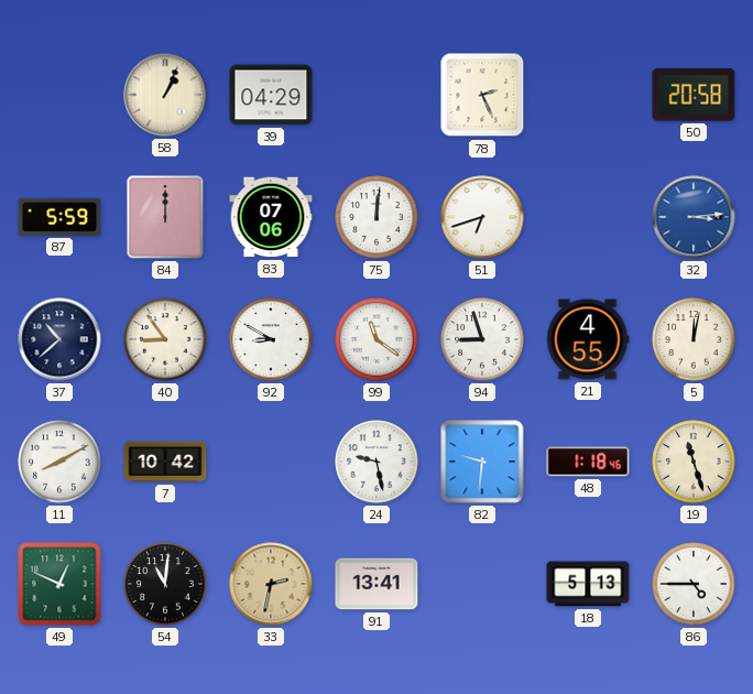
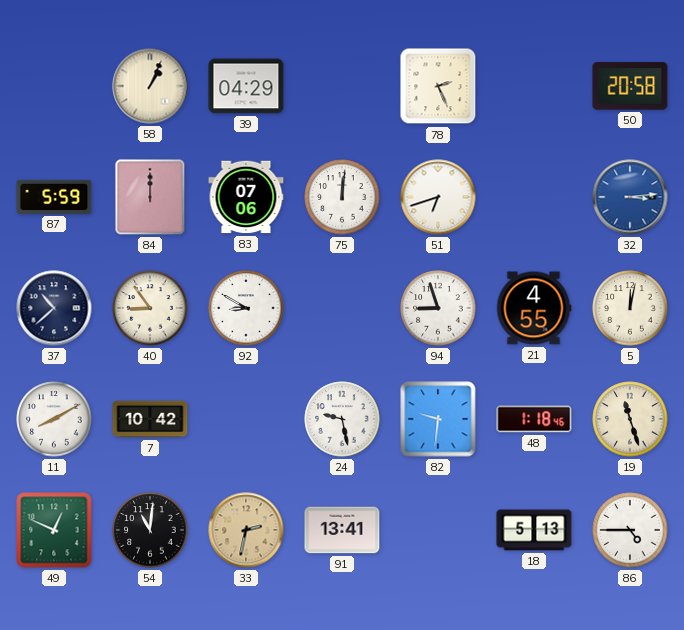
99: 11:21 -> none (376, 339)
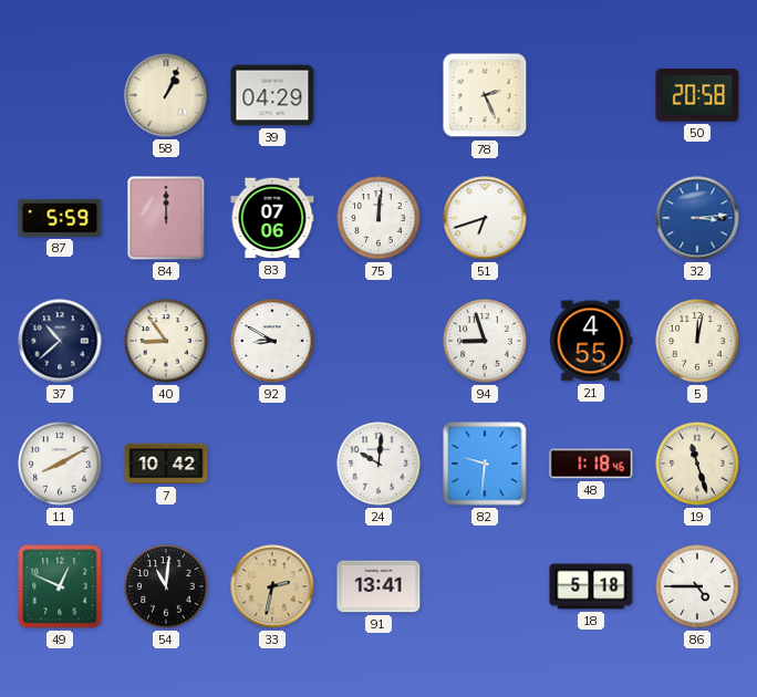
24: 9:28 -> 10:01 (378, 464)
18: 5:13 -> 5:18 (591, 586)
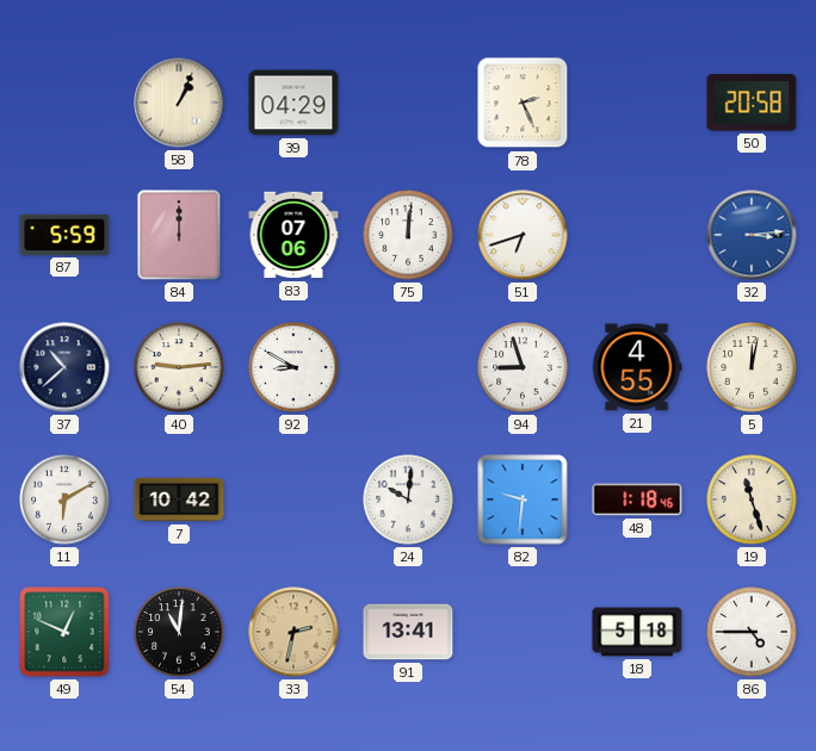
40: 8:54 -> 9:14 (179, 367)
11: 8:10 -> 6:10 (64, 499)
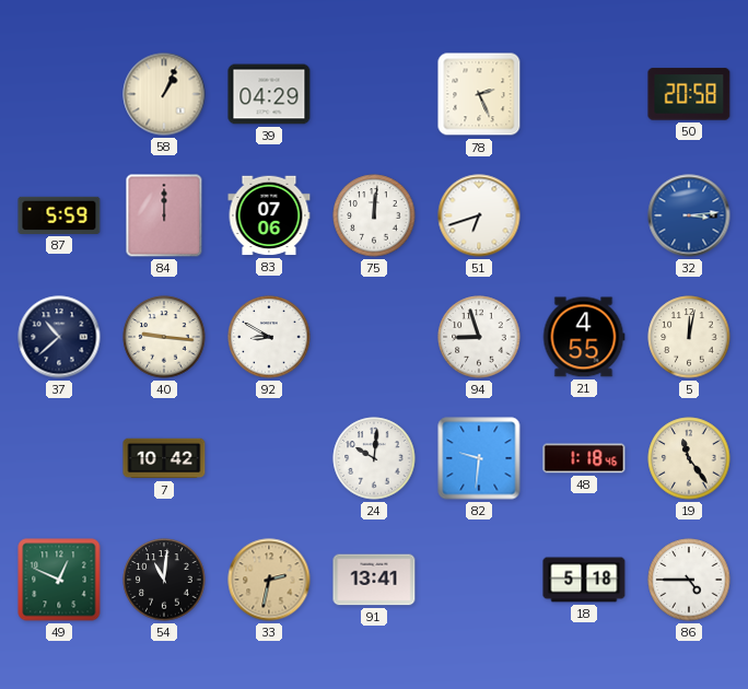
40: 9:14 -> 9:16 (164, 337)
11: 6:10 -> none (64, 499)
19: 11:27 -> 11:24 (689, 458)
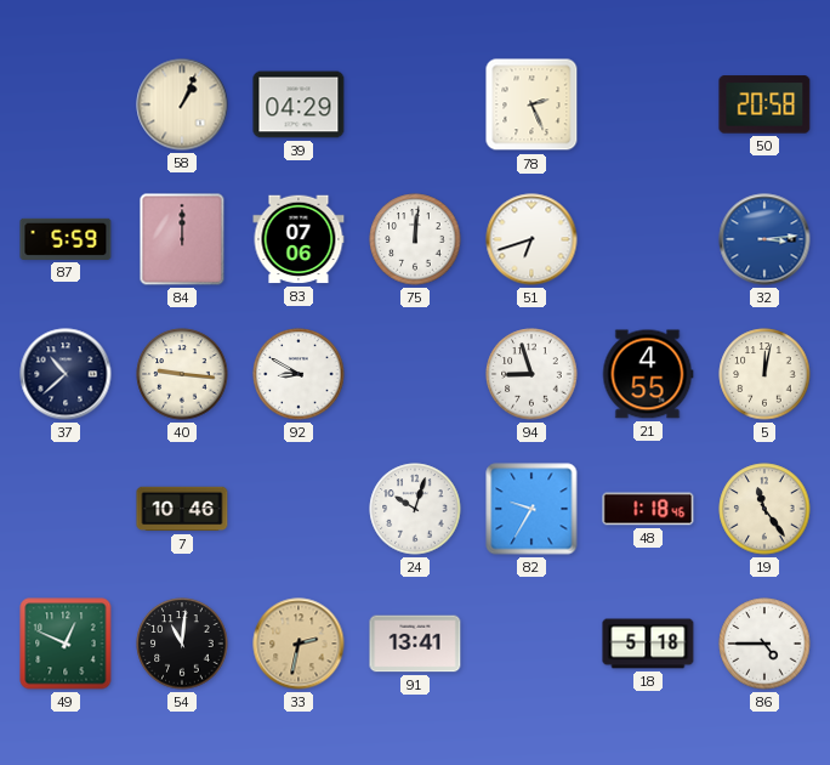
7: 10:42 -> 10:46 (182, 509)
24: 10:01 -> 10:03 (415, 509)
82: 9:31 -> 9:35 (531, 509)
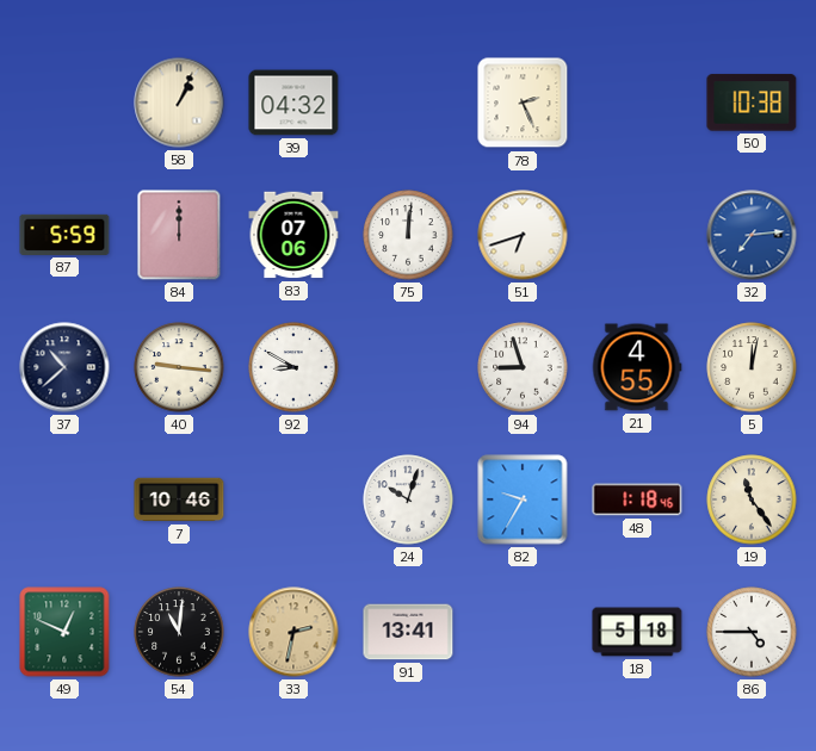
39: 04:29 -> 04:32 (293, 103)
50: 20:58 -> 10:38 (752, 103)
32: 3:14 -> 7:14 (752, 235)
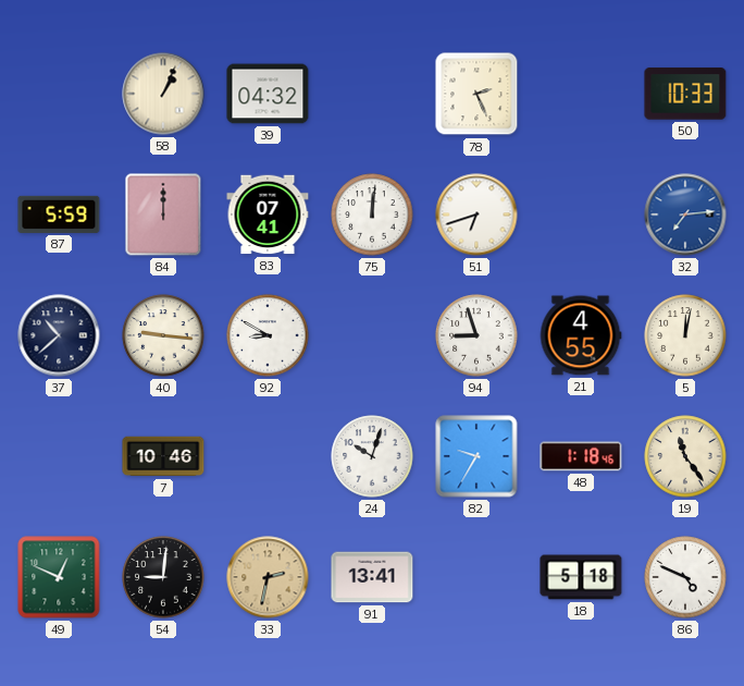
50: 10:38 -> 10:33 (685, 94)
83: 07:06 -> 07:41 (268, 215)
54: 11:01 -> 9:01 (163, 577)
86: 4:45 -> 4:49 (685, 577)
